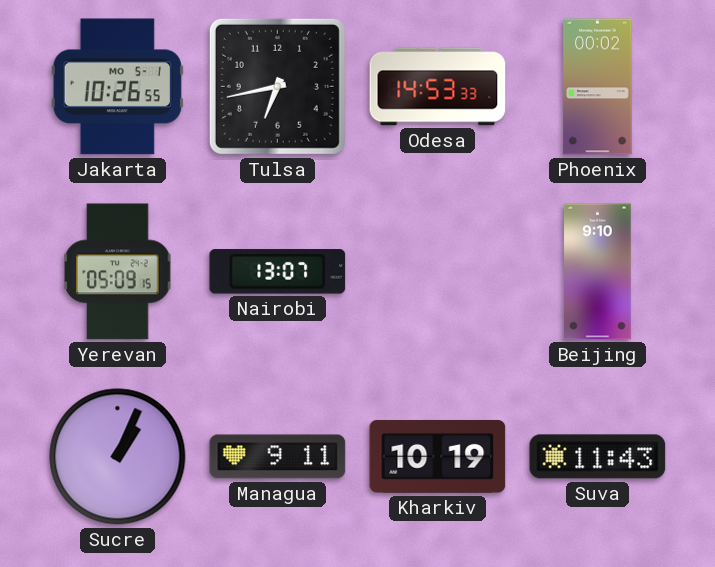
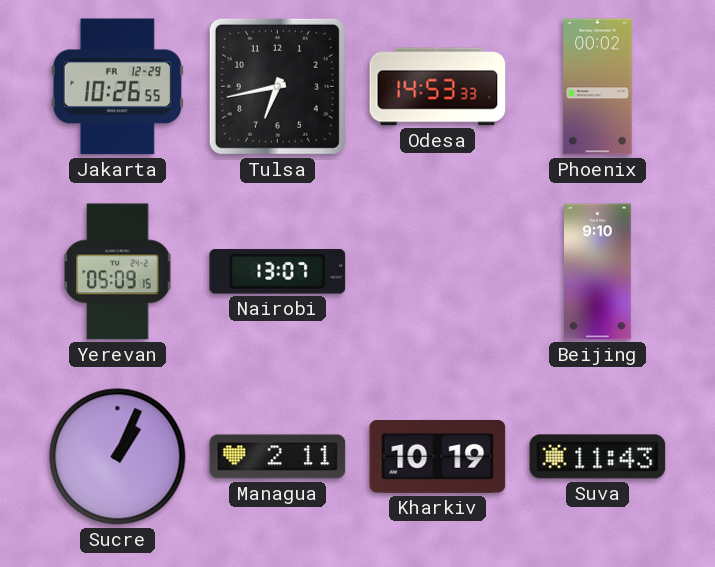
Jakarta date: MO 5-1 -> FR 12-29 (117, 87)
Managua: 9:11 -> 2:11 (278, 457)
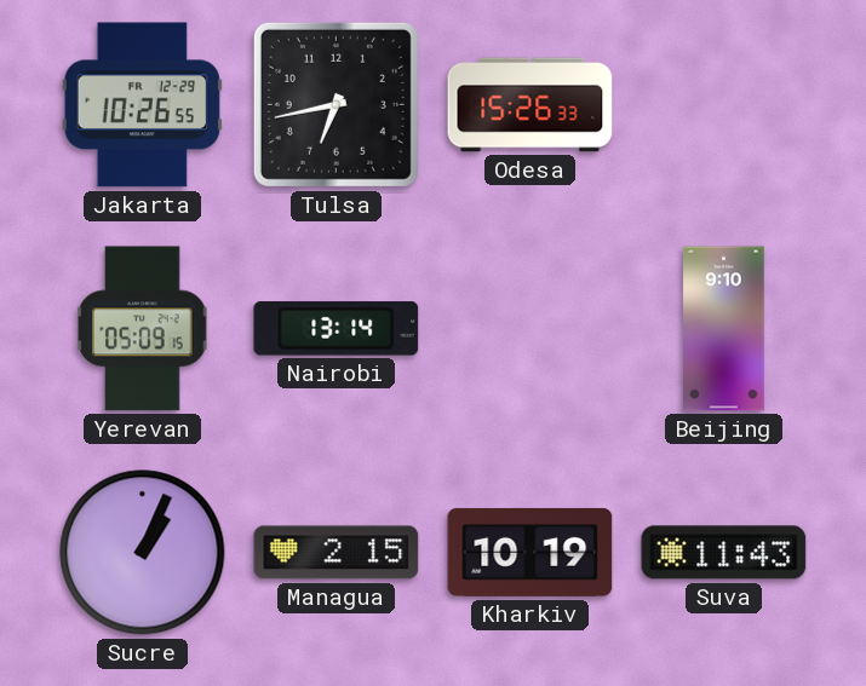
Odesa: 14:53 -> 15:26 (531, 105)
Phoenix: 00:02 -> none (598, 87)
Nairobi: 13:07 -> 13:14 (337, 329)
Managua: 2:11 -> 2:15 (337, 553)
